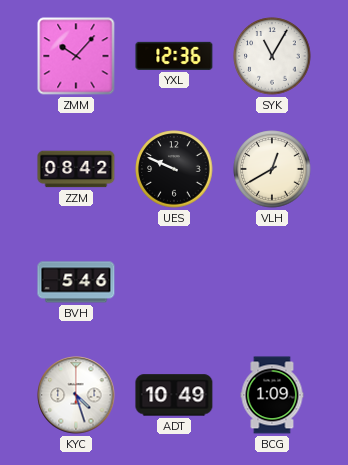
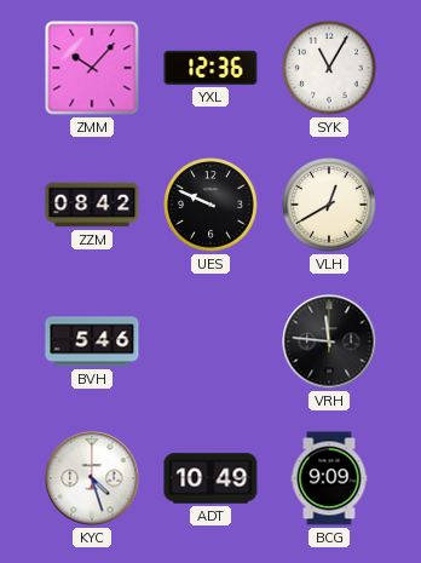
VRH: none -> 11:46 (329, 341)
BCG: 1:09 -> 9:09 (329, 478)
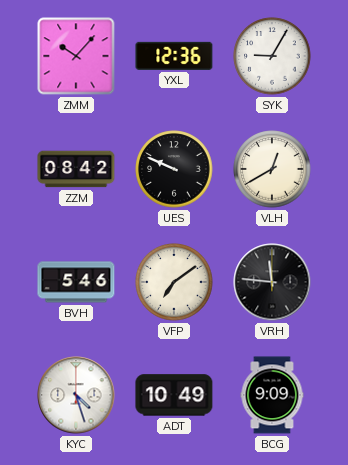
SYK: 11:05 -> 9:05 (272, 56)
VFP: none -> 7:09 (174, 282)
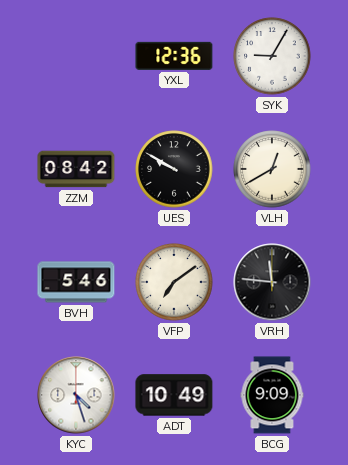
ZMM: 10:07 -> none (76, 56)
UES: 9:49 -> 9:50 (174, 169)
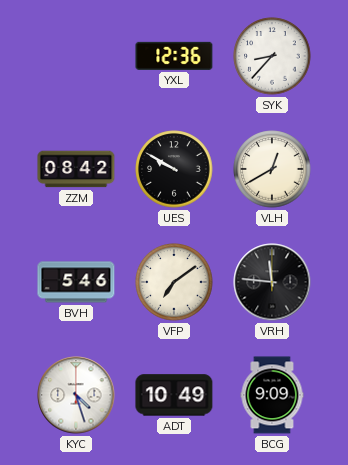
SYK: 9:05 -> 8:37 (272, 56)
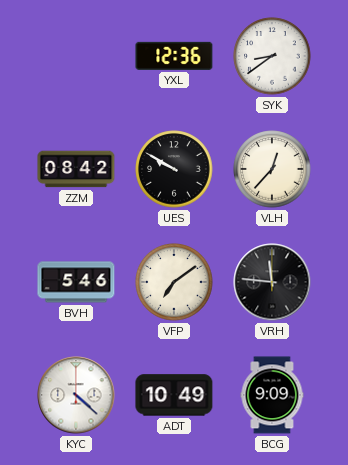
SYK: 8:37 -> 8:39 (272, 56)
VLH: 12:40 -> 12:37 (272, 169)
KYC: 4:27 -> 4:22 (76, 395)
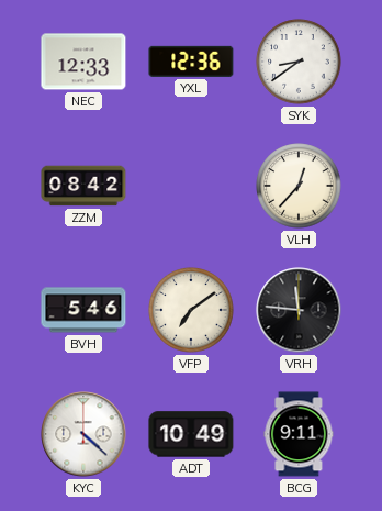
NEC: none -> 12:33 (83, 62)
UES: 9:50 -> none (174, 169)
BCG: 9:09 -> 9:11 (299, 434)
